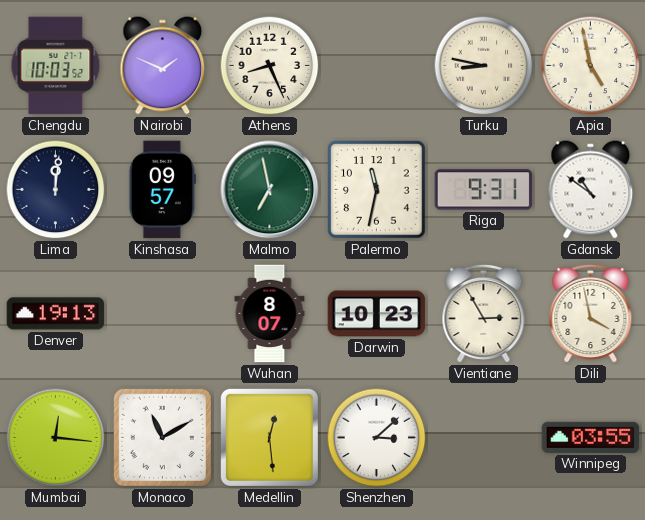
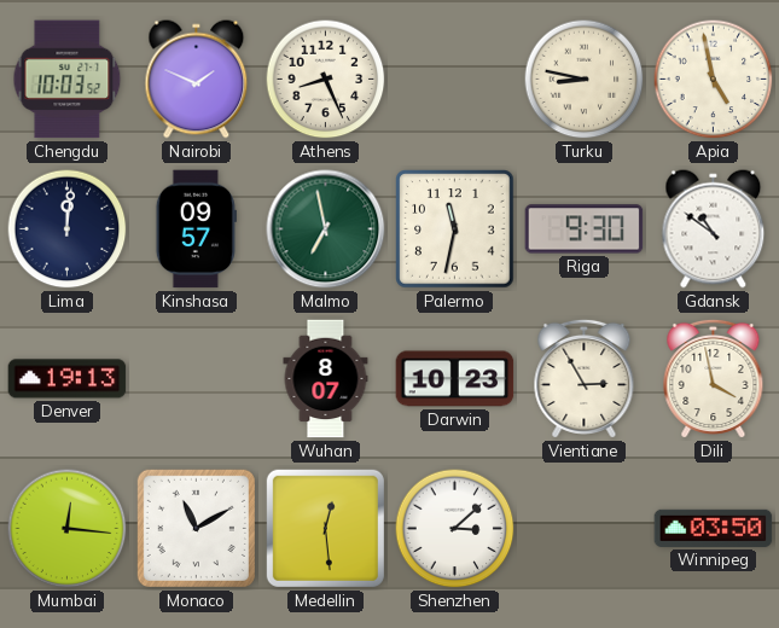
Riga: 9:31 -> 9:30 (585, 229)
Winnipeg: 03:55 -> 03:50 (714, 528)
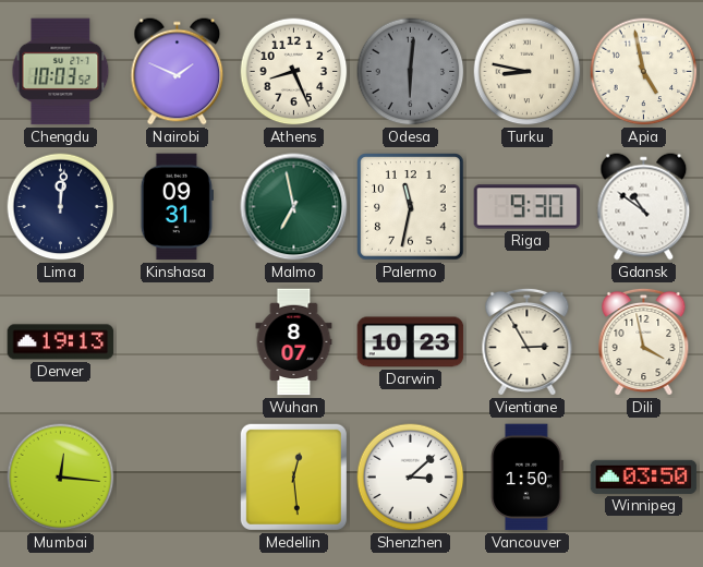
Odesa: none -> 6:01 (411, 72)
Kinshasa: 09:57 -> 09:31 (177, 207)
Monaco: 11:10 -> none (196, 528)
Vancouver: none -> 1:50 (528, 478)
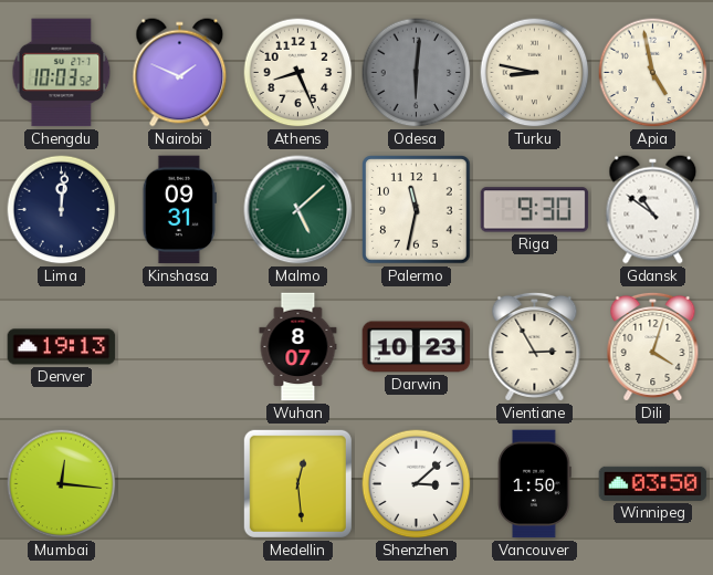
Malmo: 6:58 -> 5:08 (298, 210)
Dili: 3:58 -> 4:03 (653, 346)
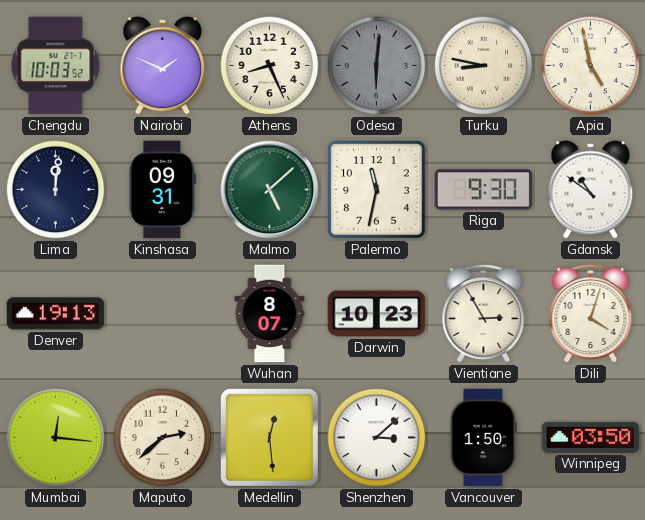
Maputo: none -> 2:38 (163, 438)
